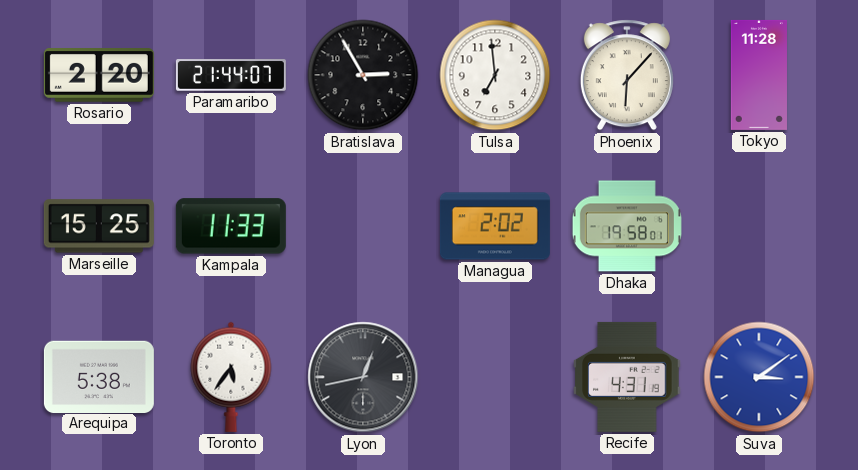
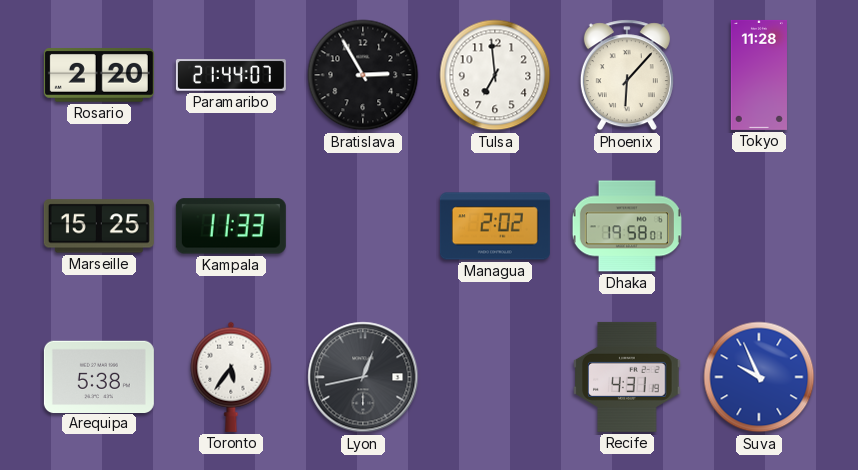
Suva: 3:09 -> 9:56 (759, 377)
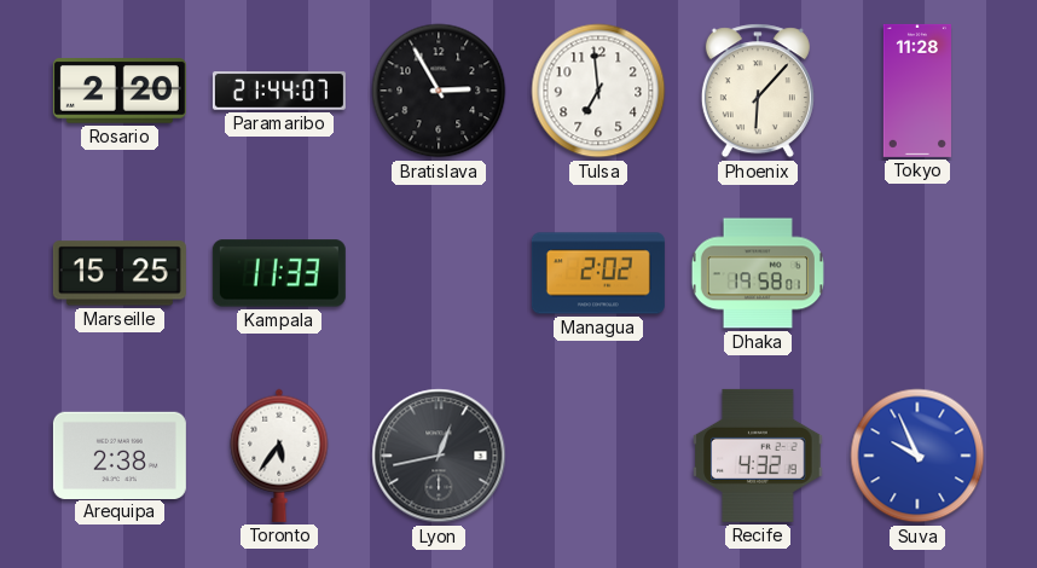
Arequipa: 5:38 -> 2:38 (120, 454)
Recife: 4:31 -> 4:32 (758, 456)
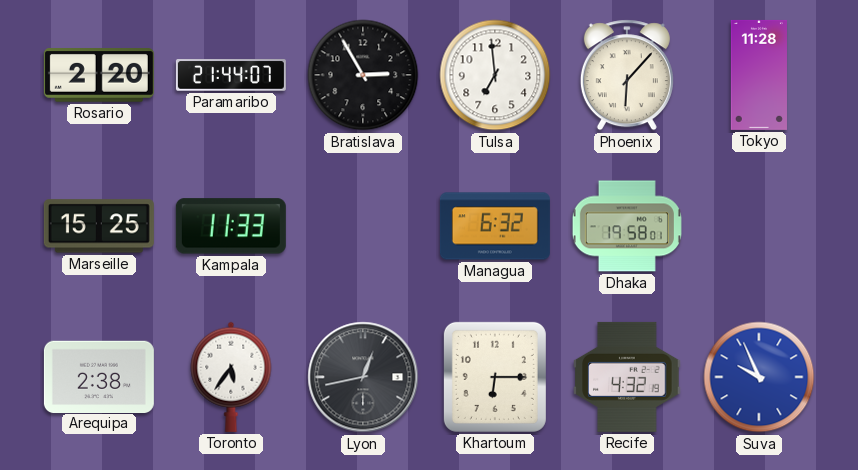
Managua: 2:02 -> 6:32 (495, 226)
Khartoum: none -> 6:15 (495, 377)
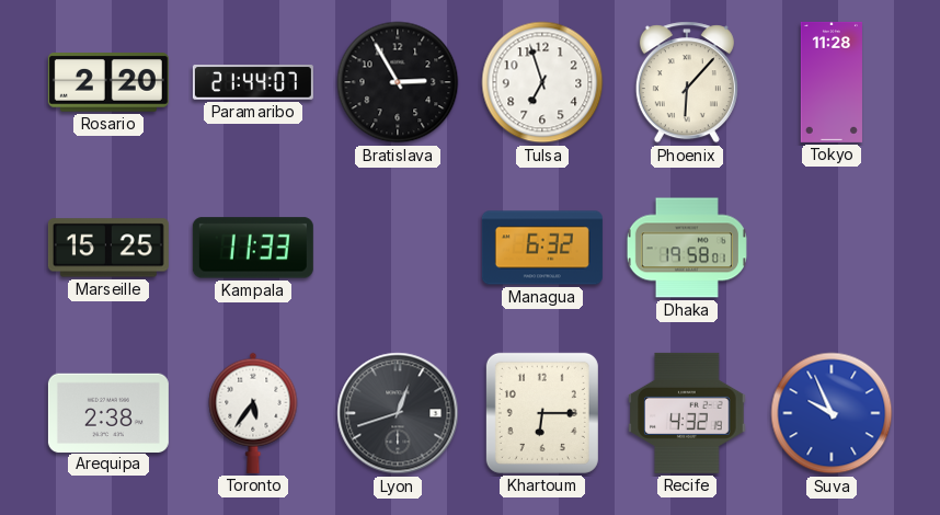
Tulsa: 6:59 -> 6:57 (542, 82)
Lyon: 12:43 -> 12:42 (398, 413)
